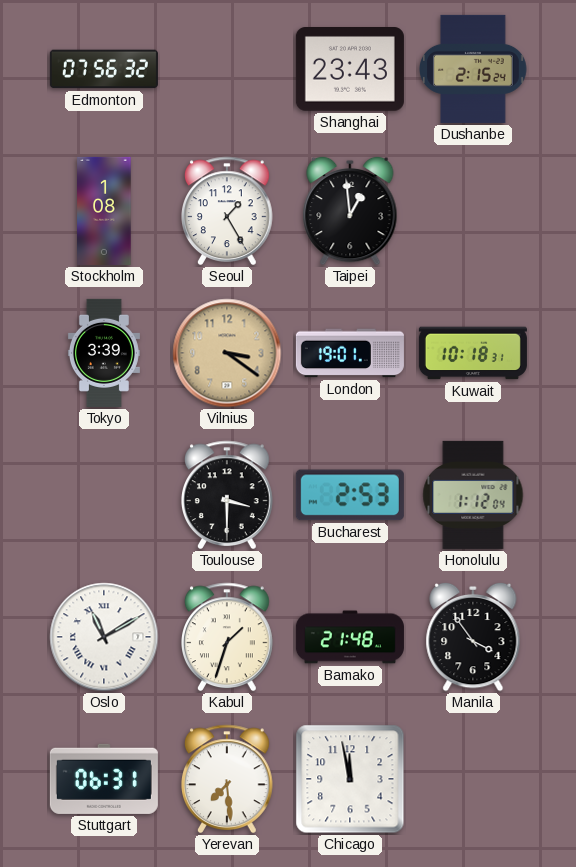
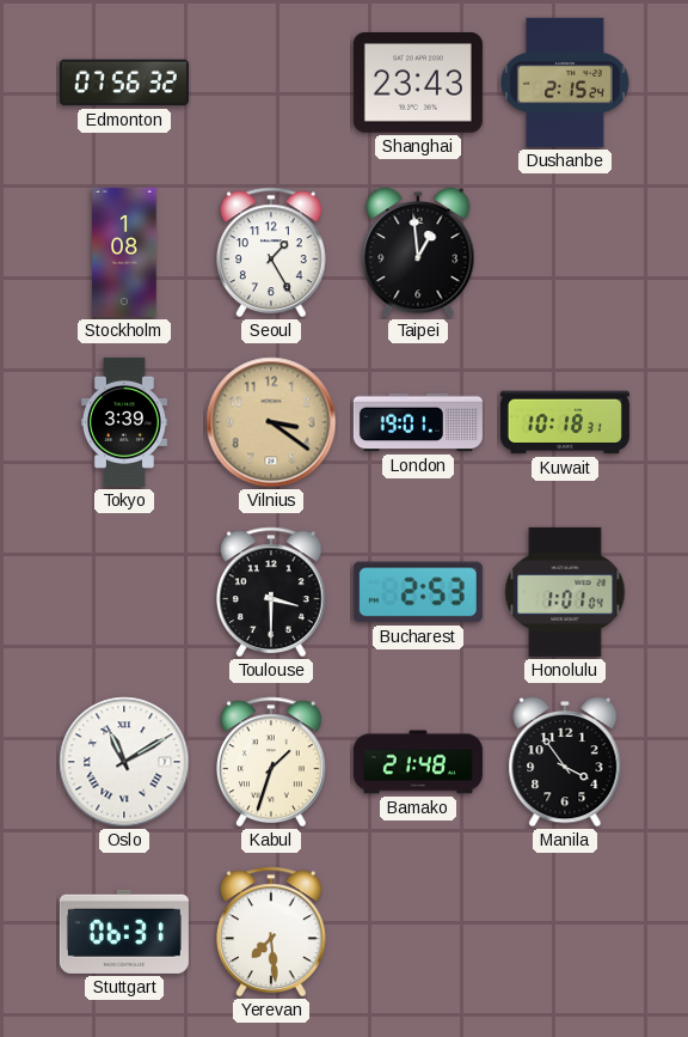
Honolulu: 1:12 -> 1:01 (565, 592)
Chicago: 11:58 -> none (350, 779)
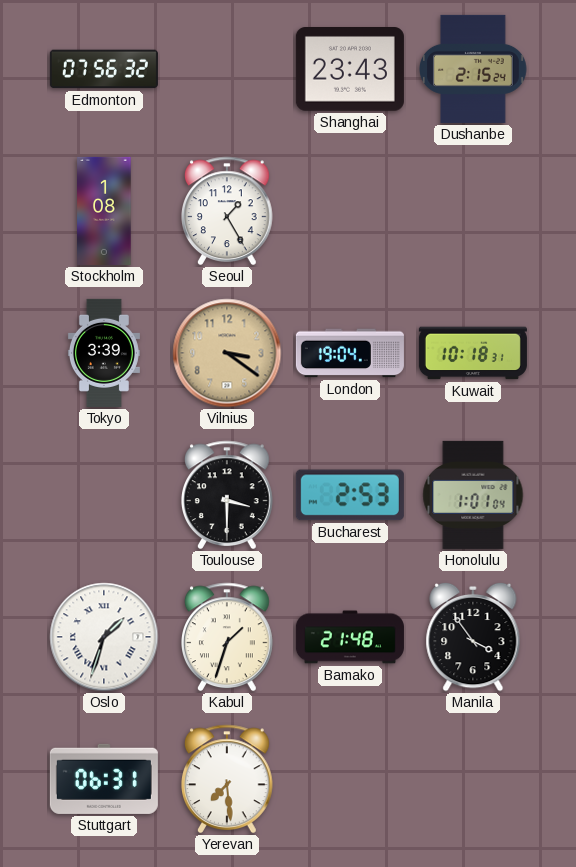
Taipei: 12:59 -> none (418, 252)
London: 19:01 -> 19:04 (350, 353)
Oslo: 11:10 -> 1:33 (104, 637)
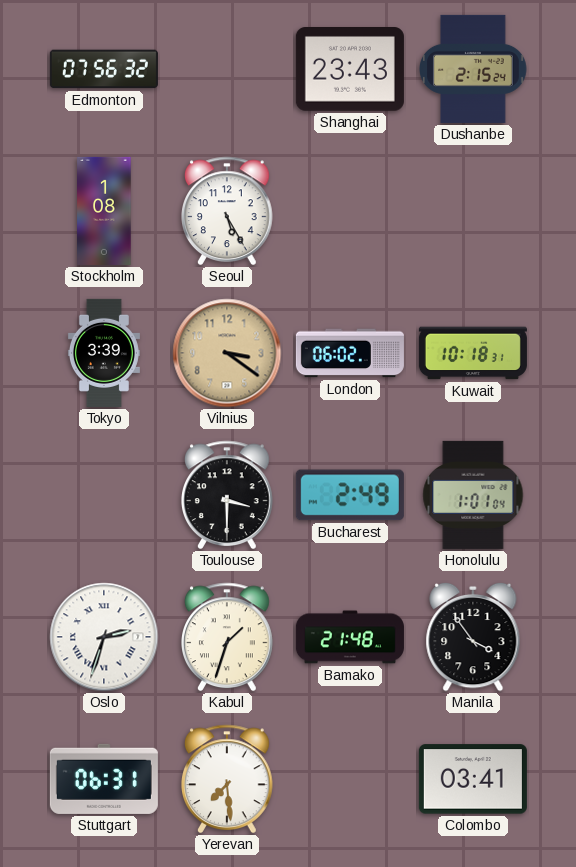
Seoul: 1:25 -> 5:25 (228, 211)
London: 19:04 -> 06:02 (350, 353)
Bucharest: 2:53 -> 2:49 (350, 495)
Oslo: 1:33 -> 2:33 (104, 637)
Colombo: none -> 03:41 (473, 779)
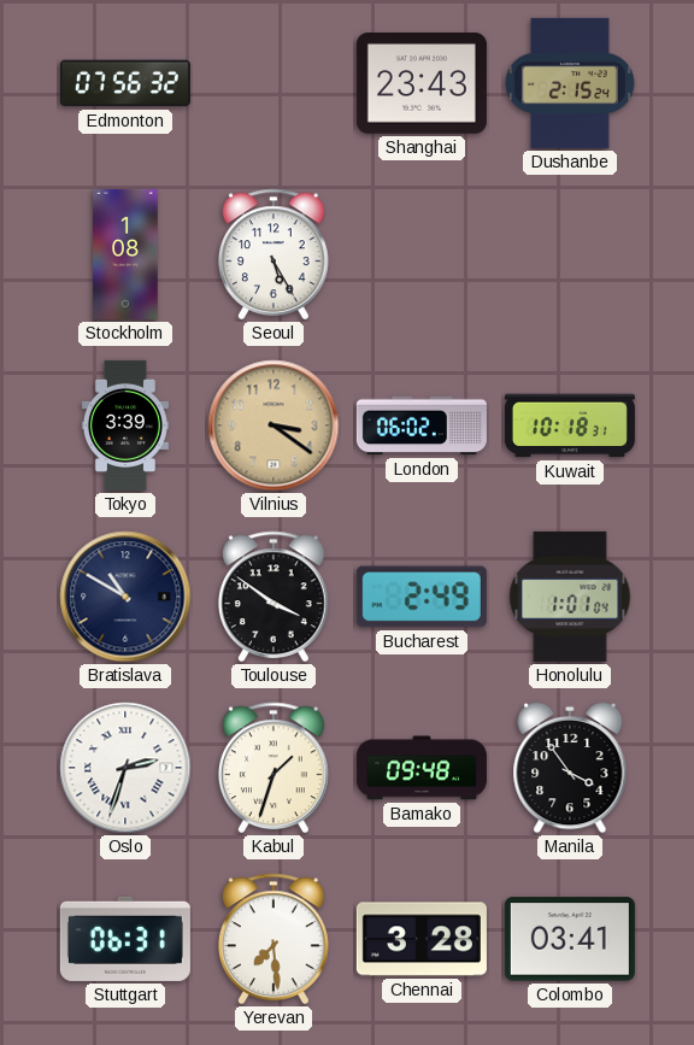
Bratislava: none -> 10:50 (125, 597)
Toulouse: 3:30 -> 3:51 (275, 597)
Bamako: 21:48 -> 09:48 (422, 768)
Chennai: none -> 3:28 (422, 939)
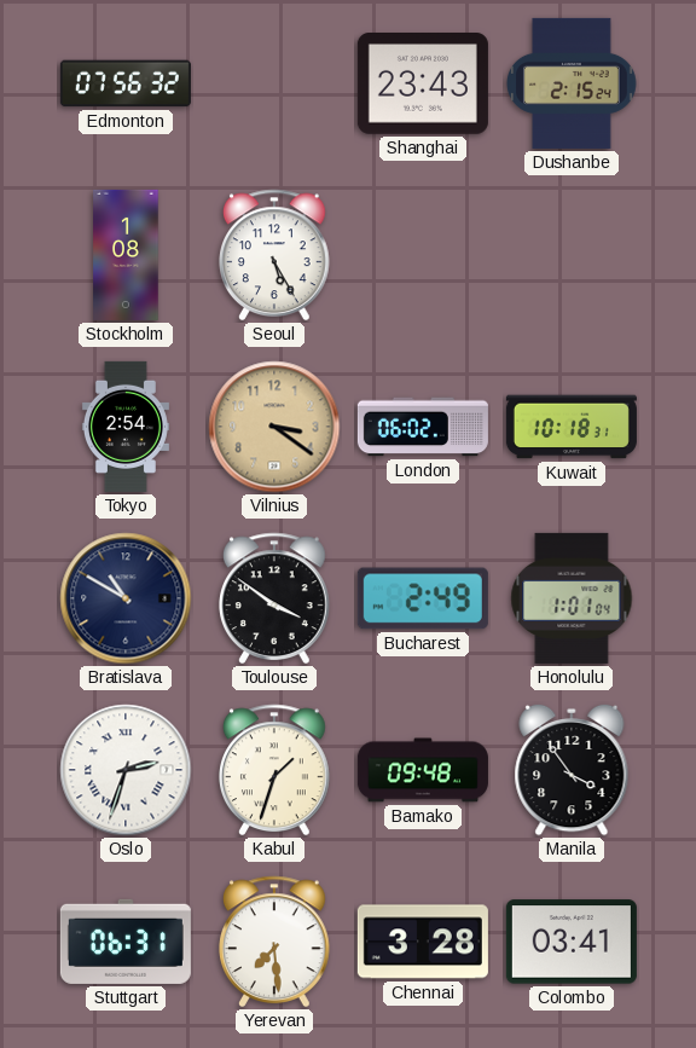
Tokyo: 3:39 -> 2:54 (126, 427)
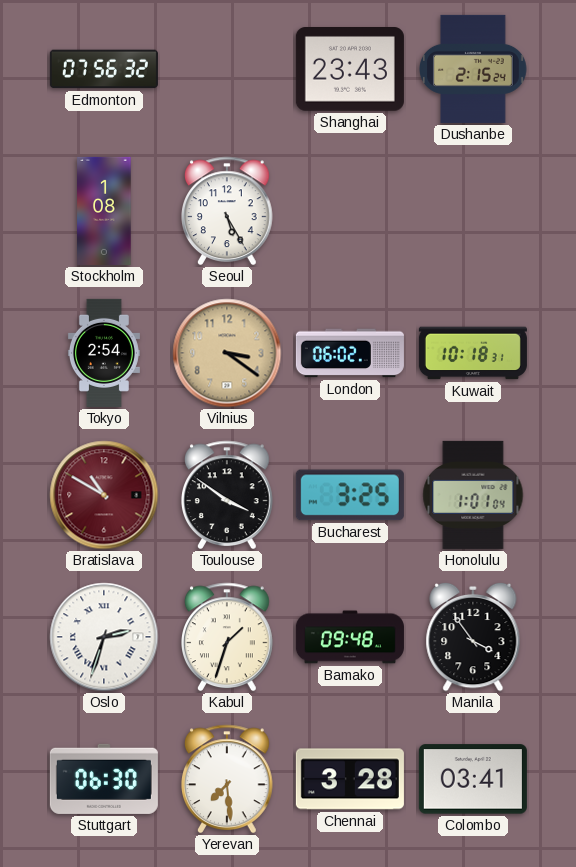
Bratislava dial: navy -> burgundy (104, 495)
Bucharest: 2:49 -> 3:25 (350, 495)
Stuttgart: 06:31 -> 06:30 (104, 779)
